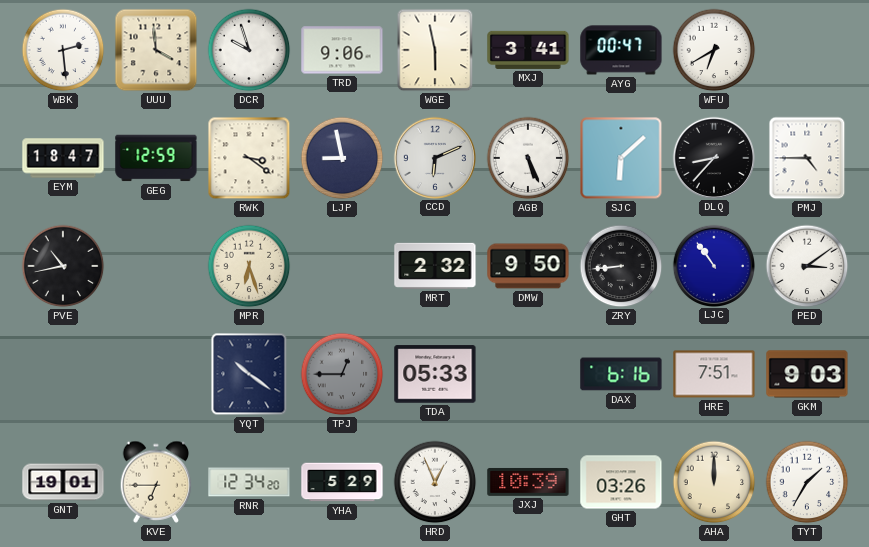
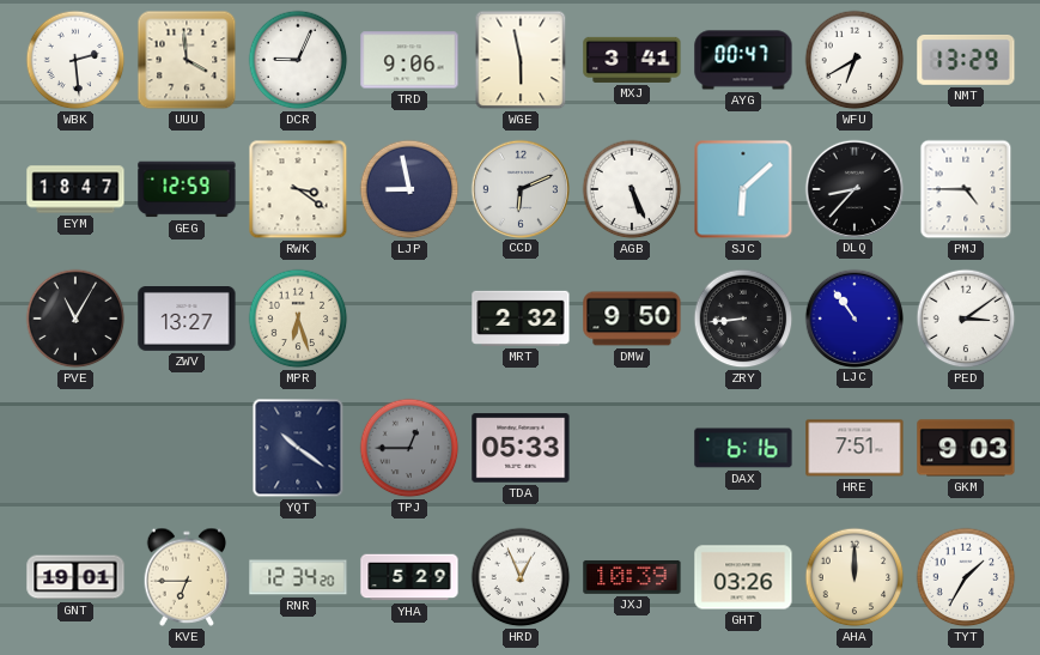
DCR: 9:57 -> 9:04 (298, 60)
NMT: none -> 13:29 (966, 60)
PVE: 10:43 -> 11:05 (75, 319)
ZWV: none -> 13:27 (187, 320)
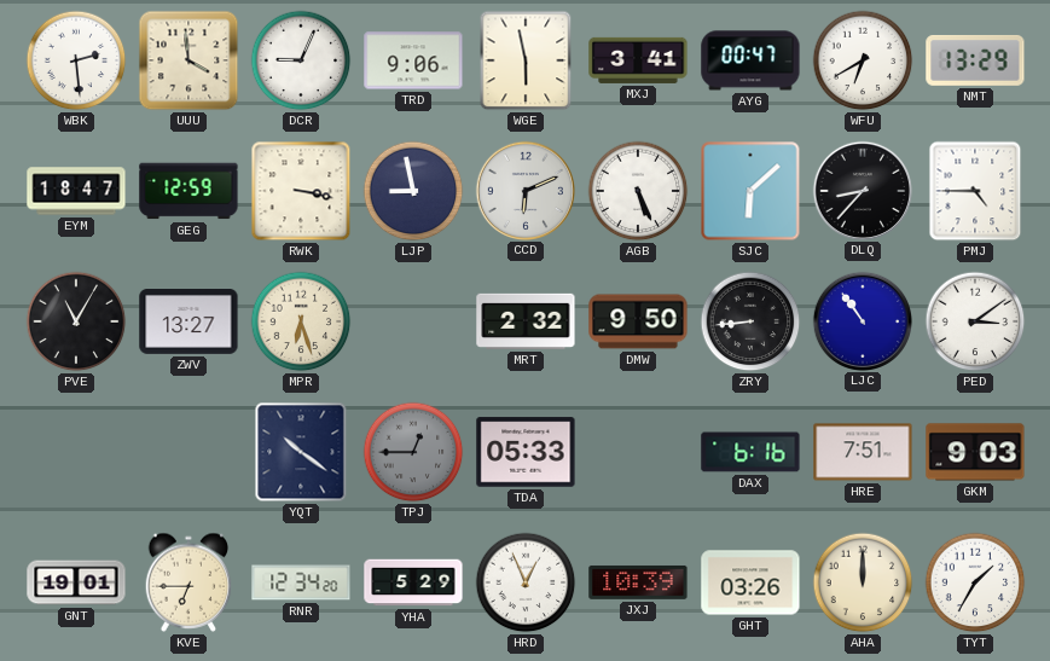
RWK: 3:21 -> 3:17 (301, 191)
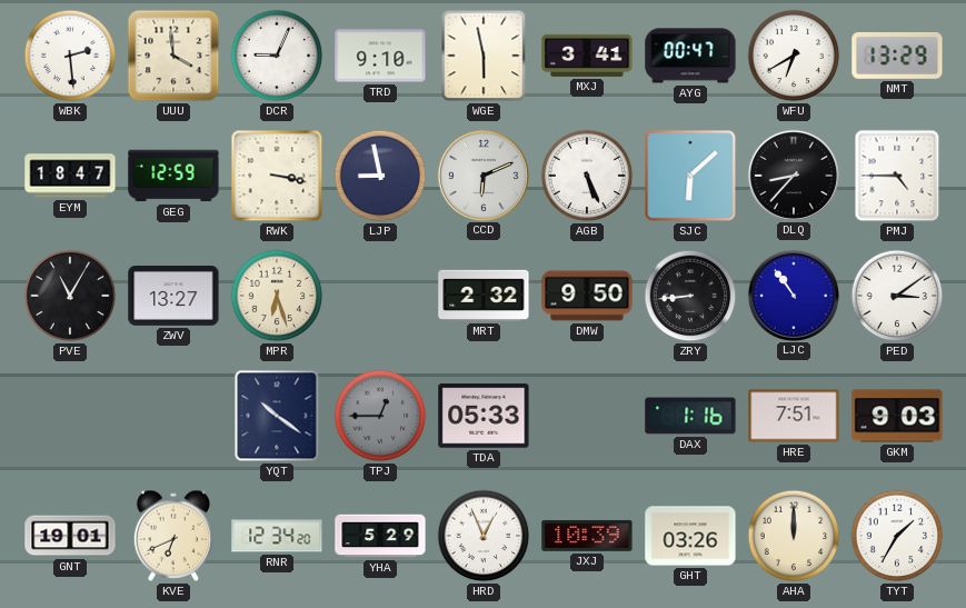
TRD: 9:06 -> 9:10 (380, 56)
DAX: 6:16 -> 1:16 (690, 416)
KVE: 6:45 -> 6:41 (173, 536)
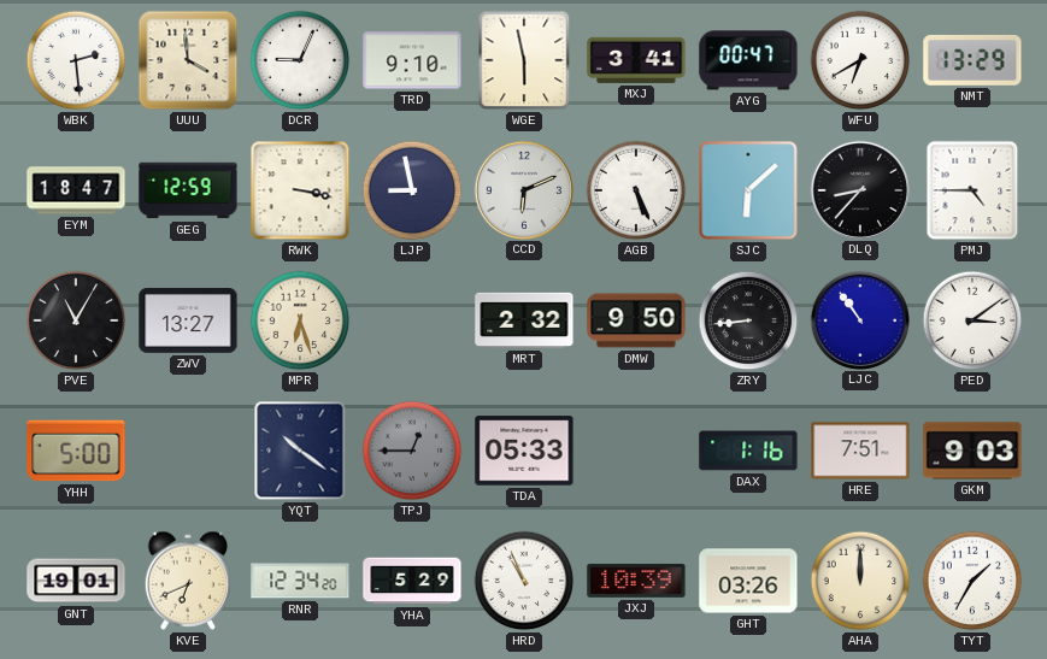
YHH: none -> 5:00 (76, 451)
HRD: 12:56 -> 10:56 (524, 581)
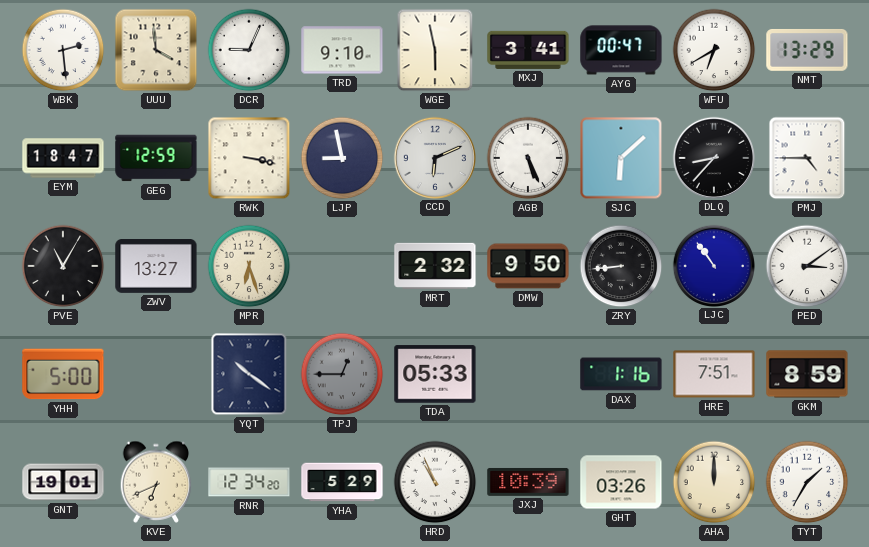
GKM: 9:03 -> 8:59 (807, 374)
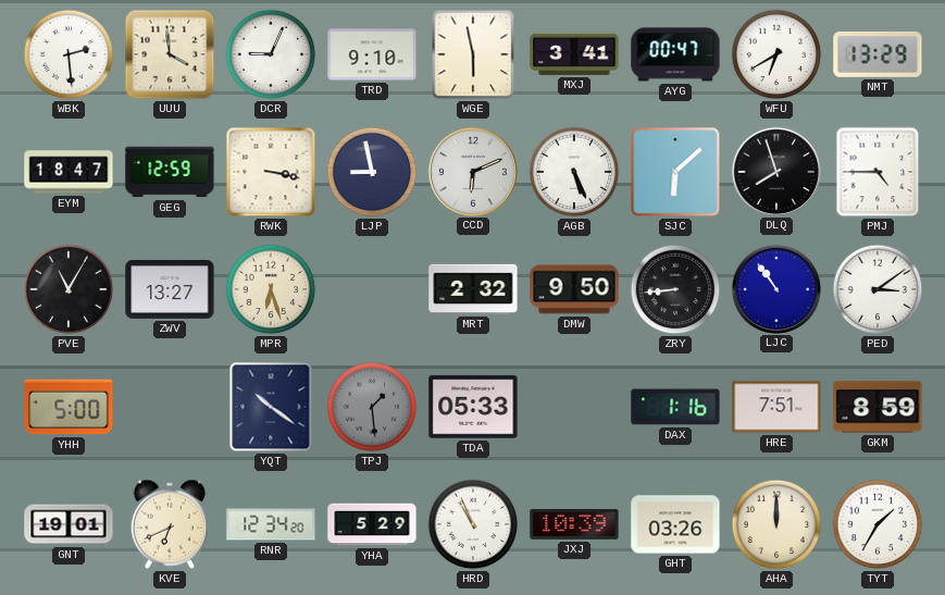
DLQ: 8:37 -> 7:57 (775, 171)
TPJ: 12:45 -> 1:29 (372, 407)
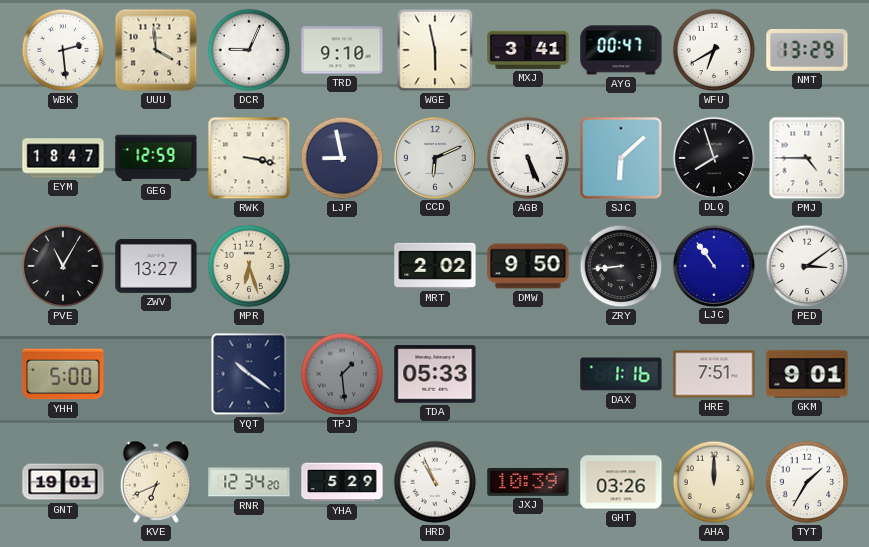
MRT: 2:32 -> 2:02 (435, 266)
GKM: 8:59 -> 9:01 (807, 374)
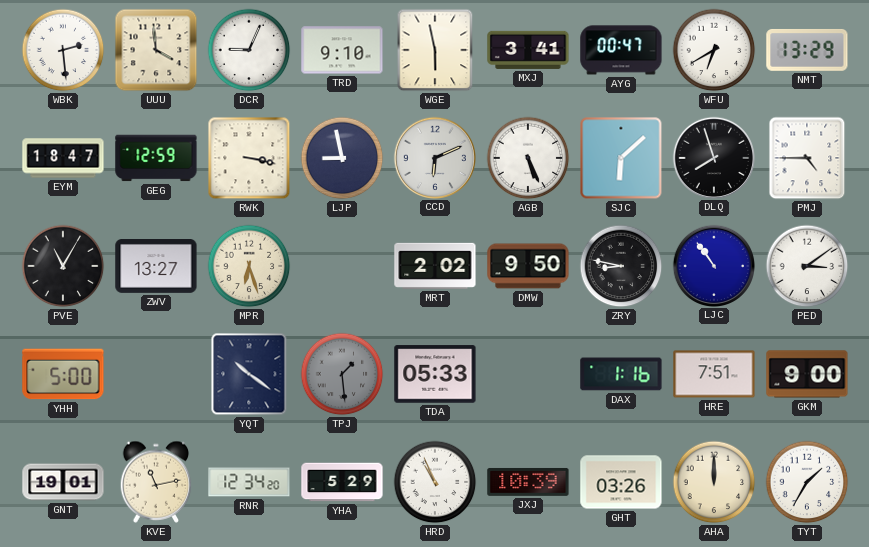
ZRY: 8:44 -> 8:47 (621, 266)
GKM: 9:01 -> 9:00 (807, 374)
KVE: 6:41 -> 11:13 (156, 482)
